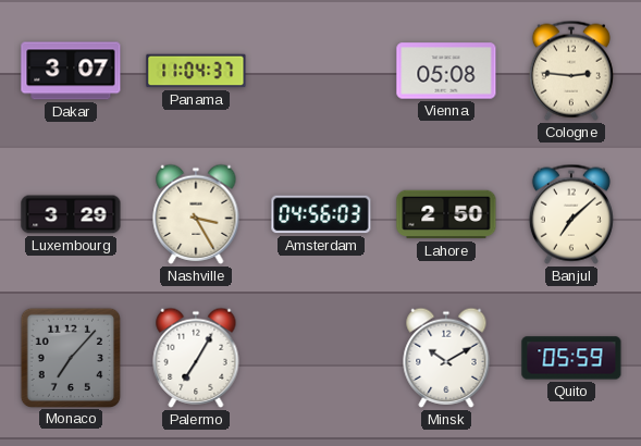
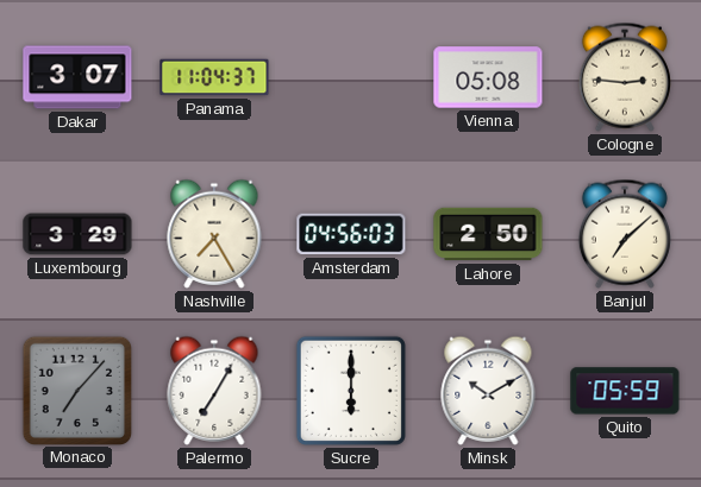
Nashville: 3:25 -> 7:25 (214, 234)
Sucre: none -> 6:00 (351, 391)
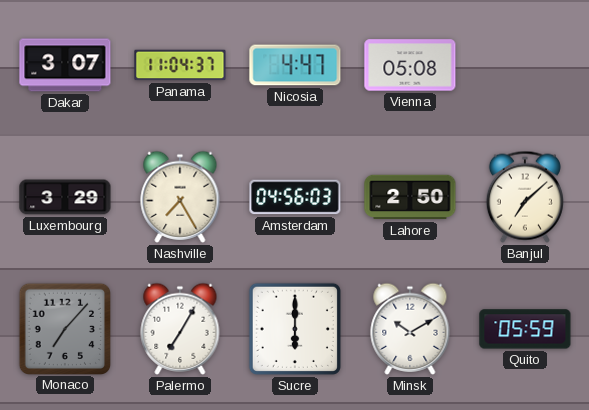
Nicosia: none -> 4:47 (295, 65)
Cologne: 2:46 -> none (625, 77)
